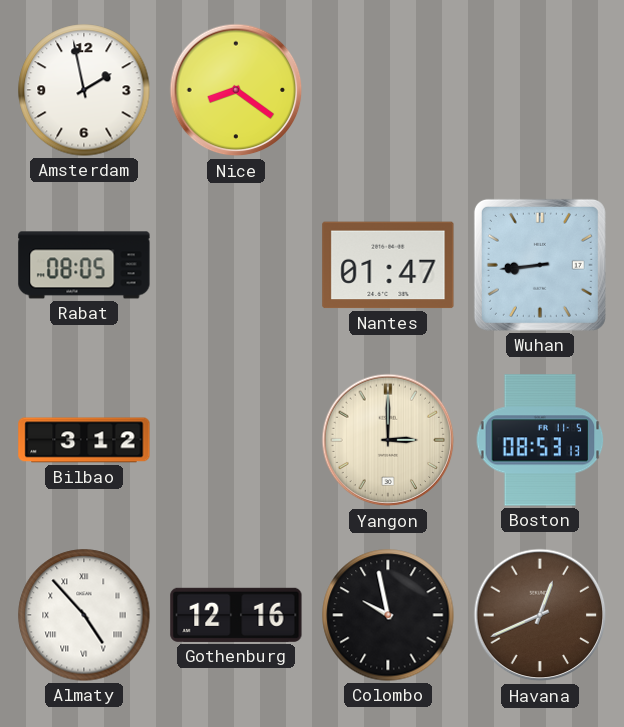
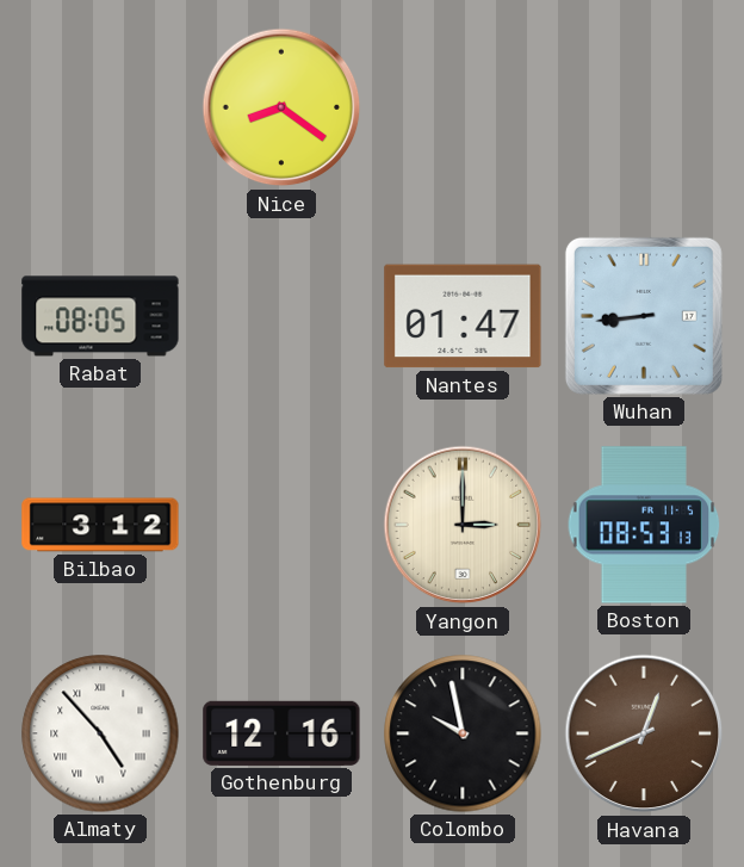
Amsterdam: 1:58 -> none (84, 90)
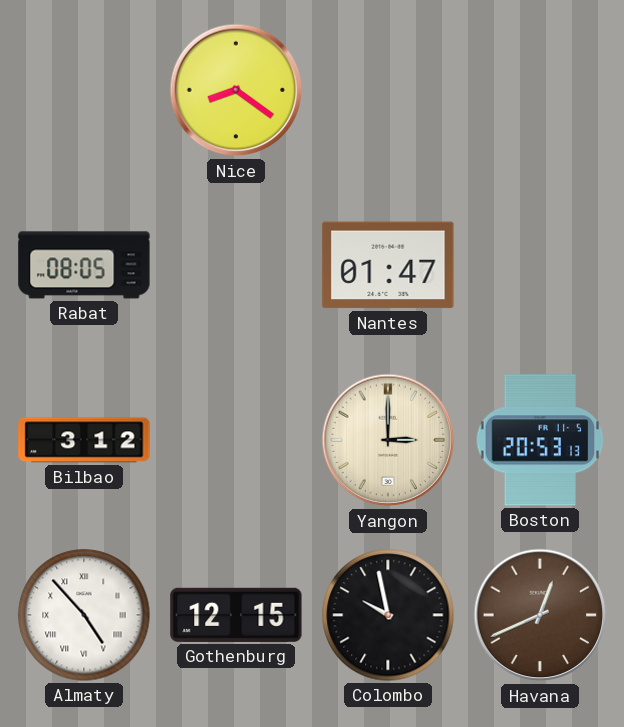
Wuhan: 8:44 -> none (644, 316)
Boston: 08:53 -> 20:53 (540, 440)
Gothenburg: 12:16 -> 12:15 (236, 615)
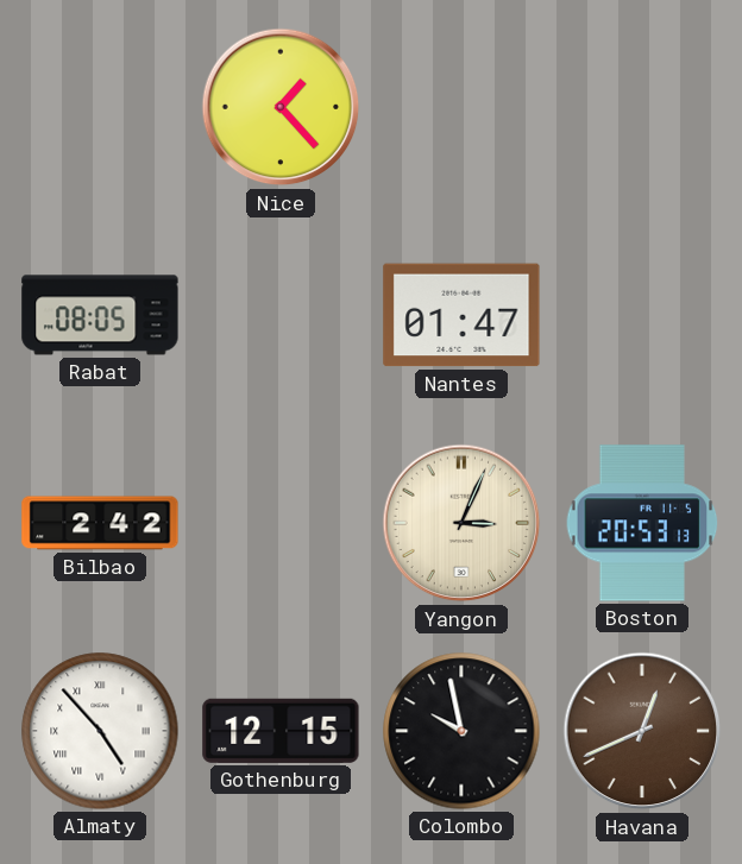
Nice: 8:21 -> 1:23 (281, 107)
Bilbao: 3:12 -> 2:42 (100, 523)
Yangon: 3:00 -> 3:04 (461, 523)
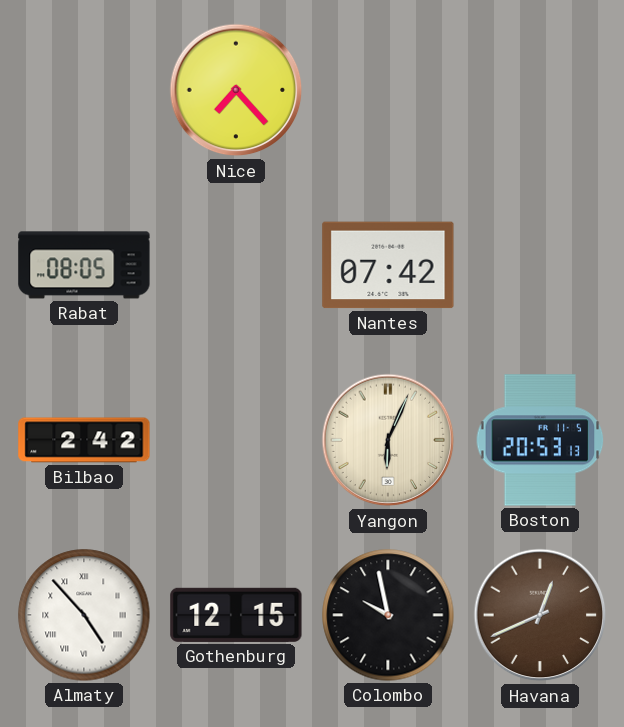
Nice: 1:23 -> 7:23 (236, 90)
Nantes: 01:47 -> 07:42 (388, 265)
Yangon: 3:04 -> 6:04 (388, 440)
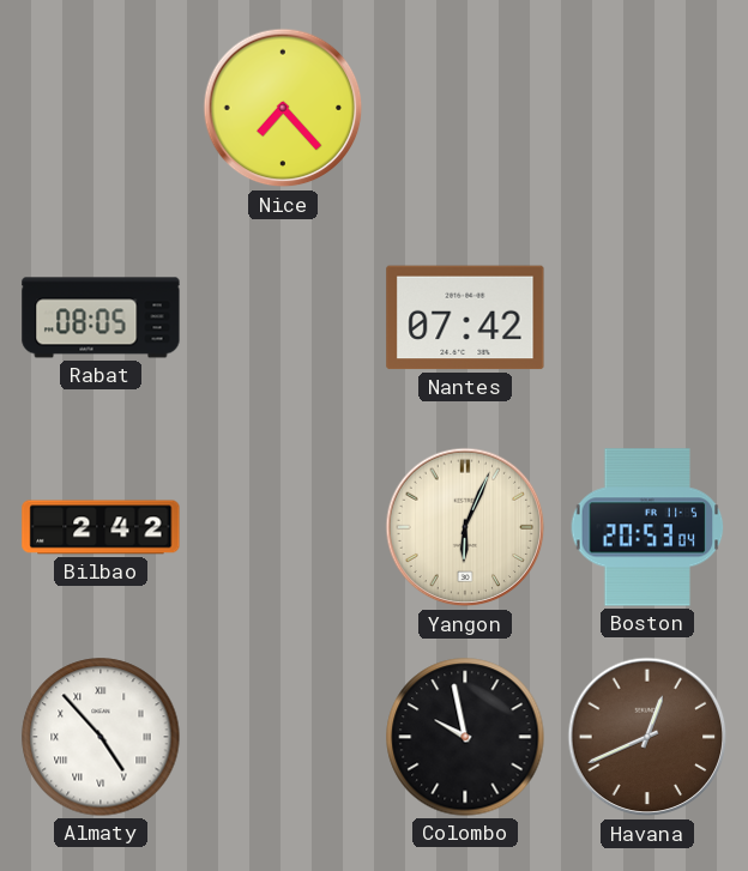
Boston: 20:53:13 -> 20:53:04 (647, 527)
Gothenburg: 12:15 -> none (236, 615)
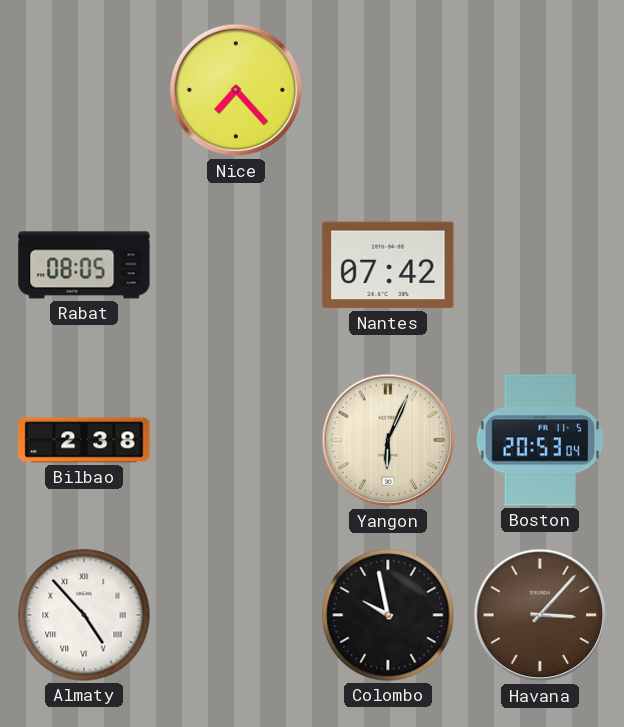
Bilbao: 2:42 -> 2:38 (84, 440)
Havana: 12:41 -> 3:07 (540, 615)
